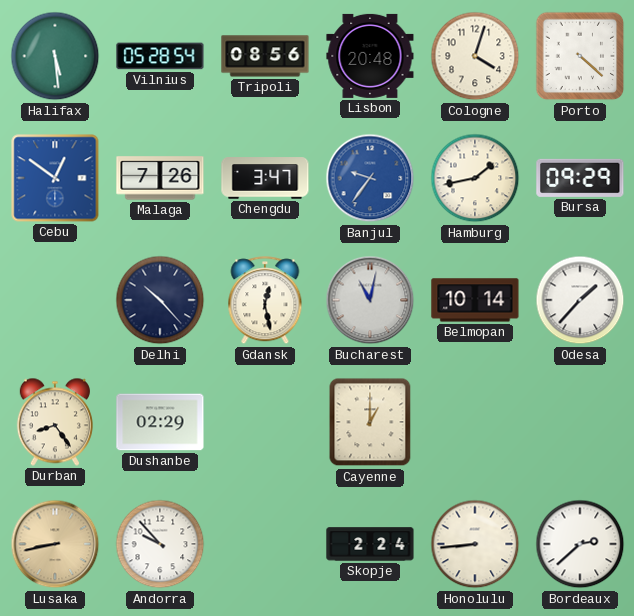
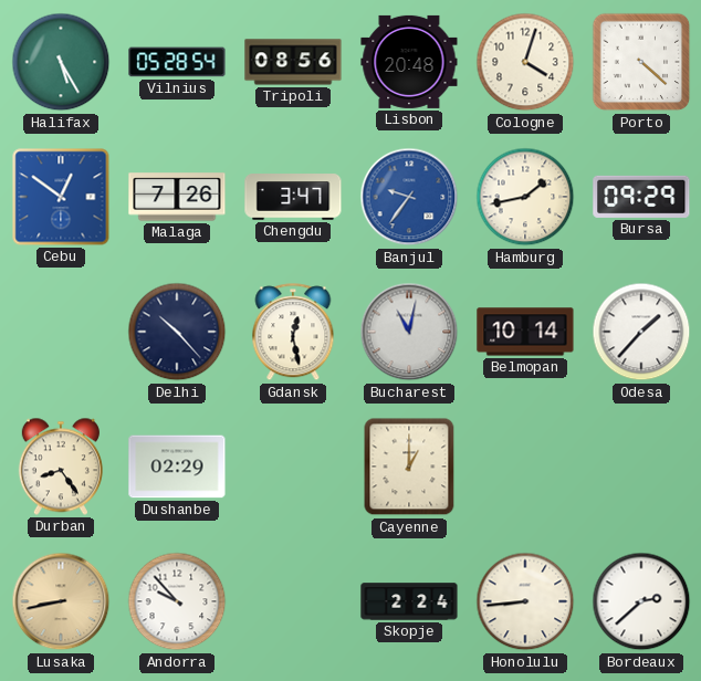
Halifax: 5:29 -> 5:25 (61, 62)
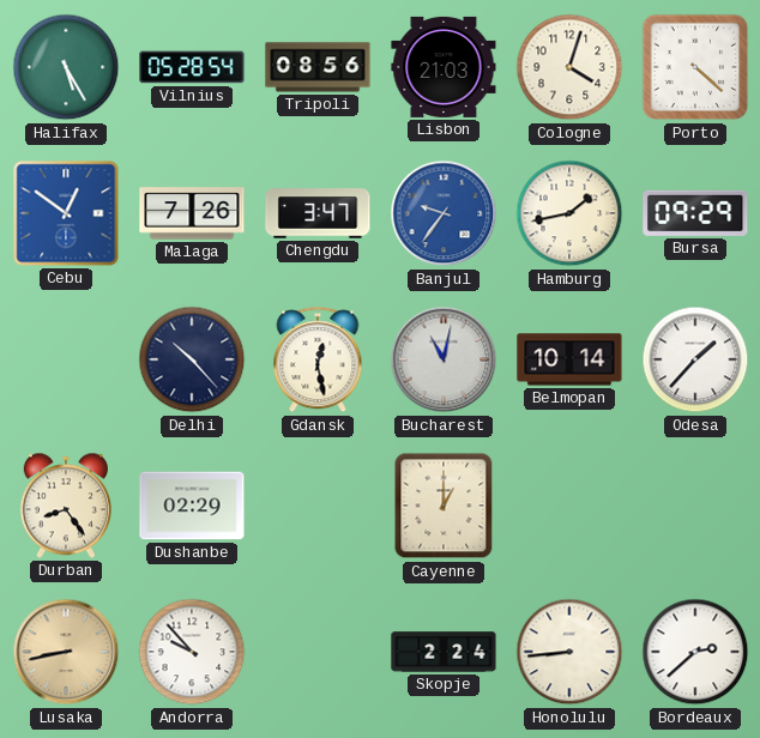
Lisbon: 20:48 -> 21:03 (444, 67)
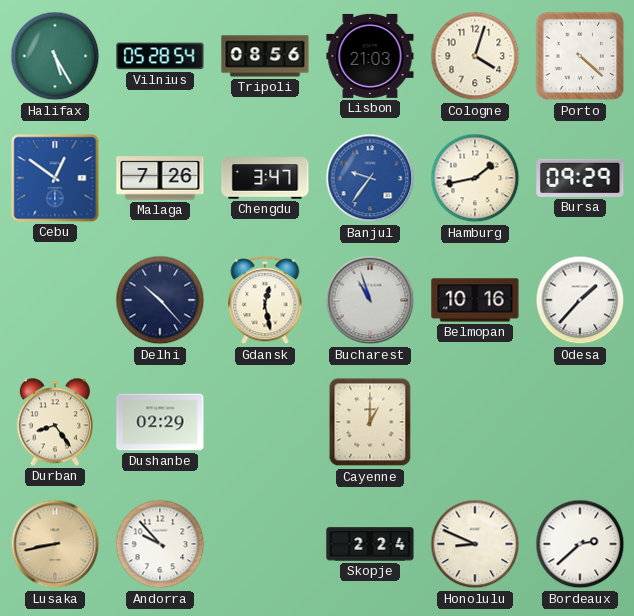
Bucharest: 11:02 -> 10:57 (370, 300)
Belmopan: 10:14 -> 10:16 (475, 300)
Honolulu: 8:44 -> 8:49 (475, 544)
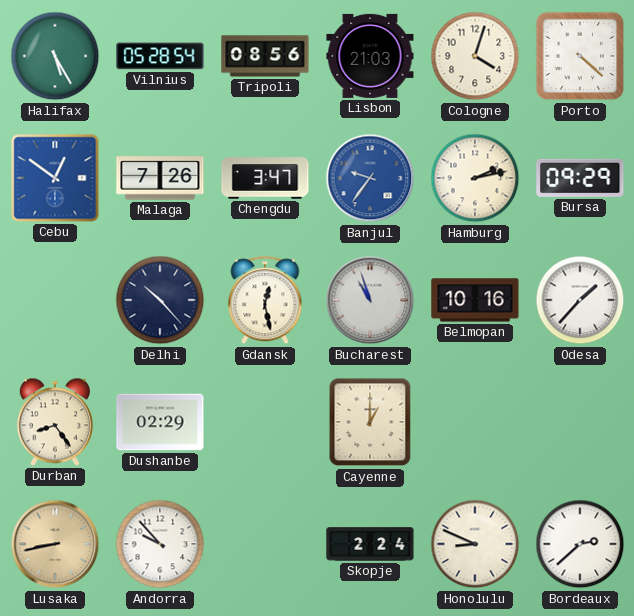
Hamburg: 1:43 -> 2:13 (475, 178)
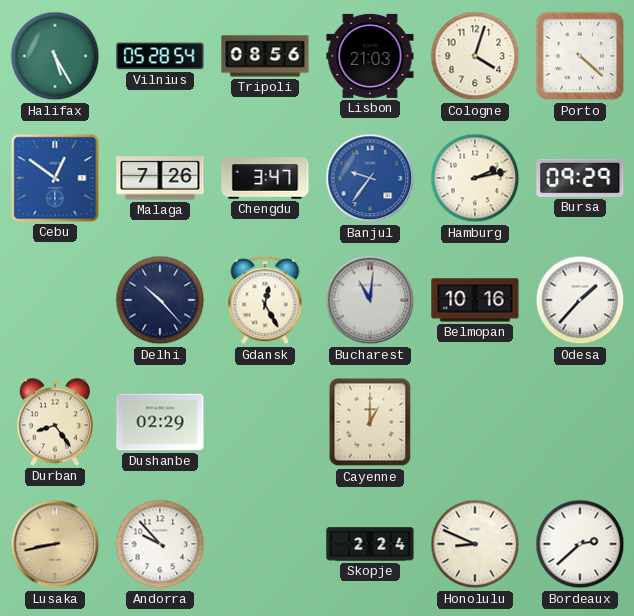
Gdansk: 12:28 -> 12:25 (265, 301)
Bucharest: 10:57 -> 11:01 (370, 300)
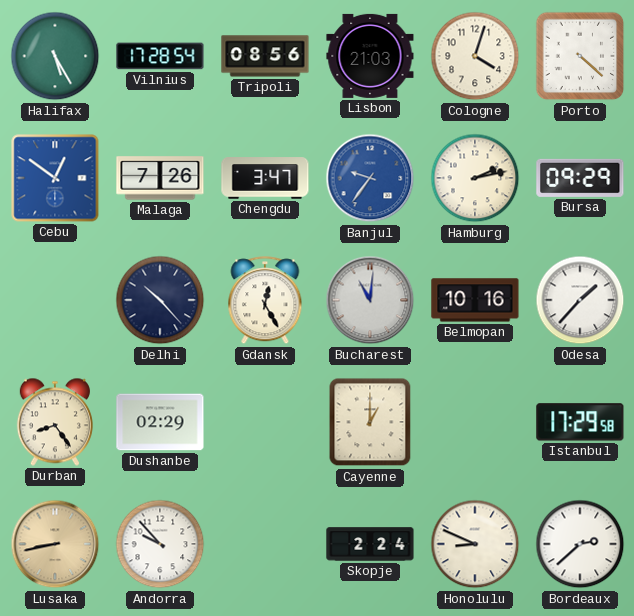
Vilnius: 05:28 -> 17:28 (160, 56)
Istanbul: none -> 17:29 (580, 422)
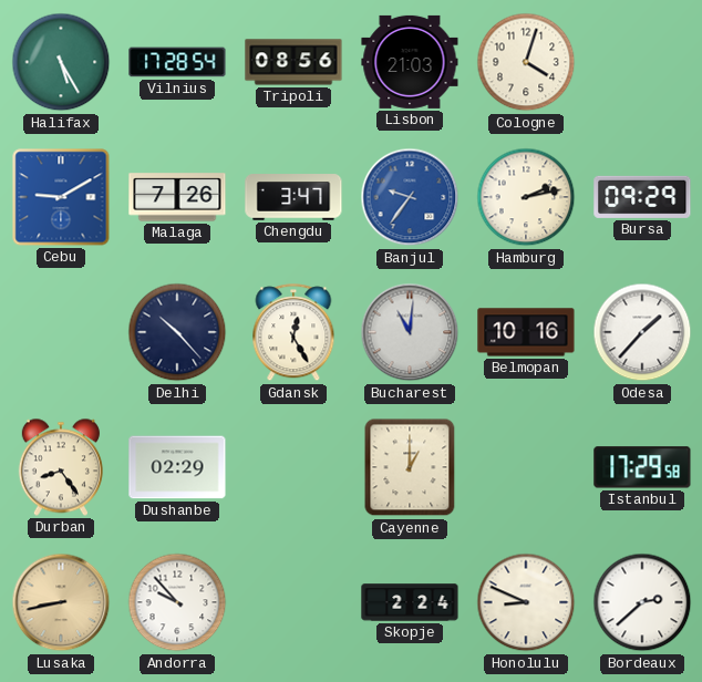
Porto: 4:22 -> none (580, 56)
Cebu: 12:51 -> 9:10 (61, 197)
